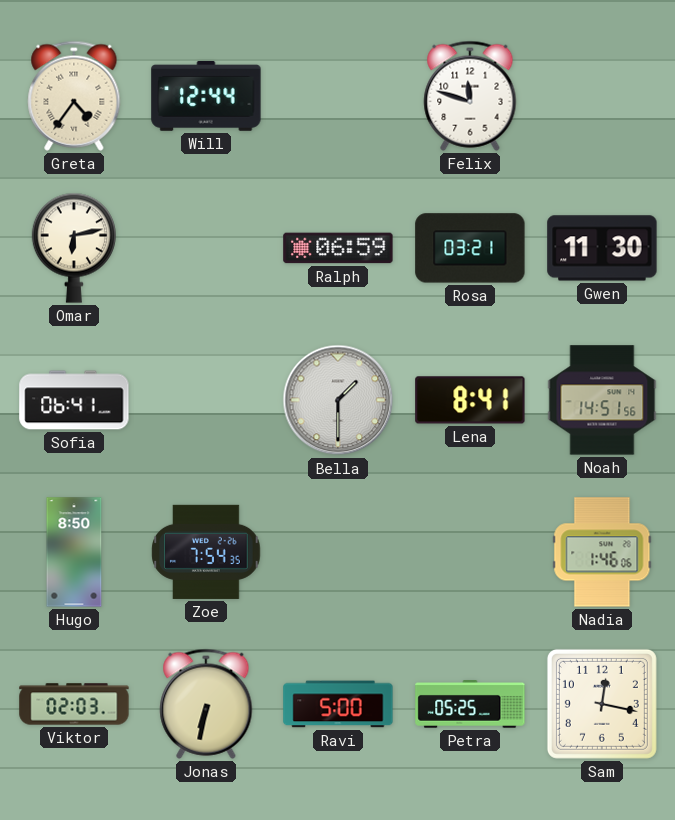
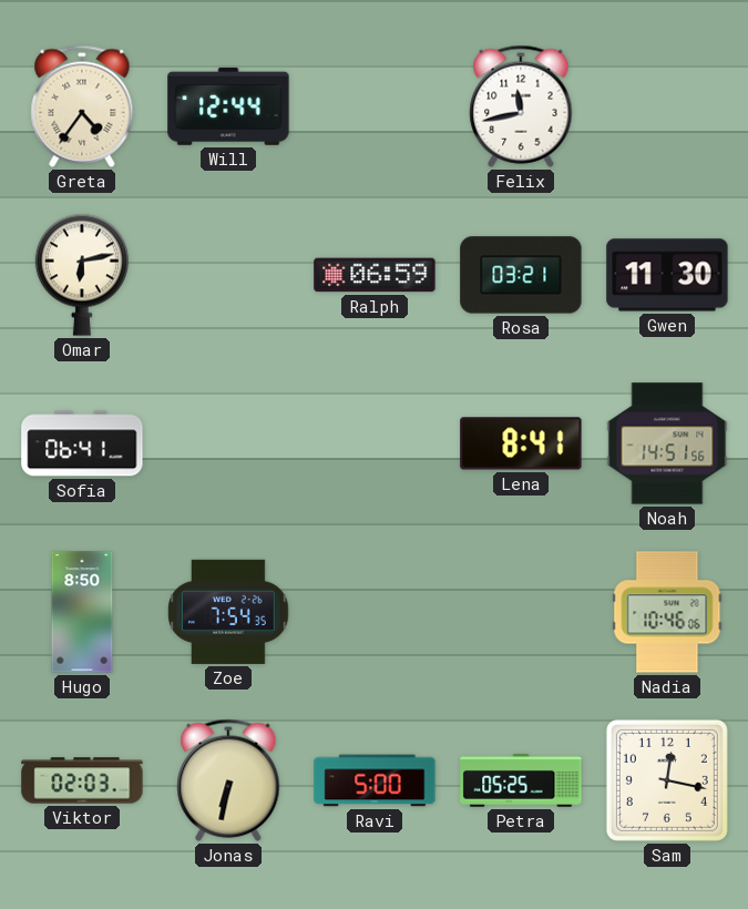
Felix: 11:48 -> 11:43 (521, 106)
Bella: 1:30 -> none (338, 400)
Nadia: 1:46 -> 10:46 (667, 612)
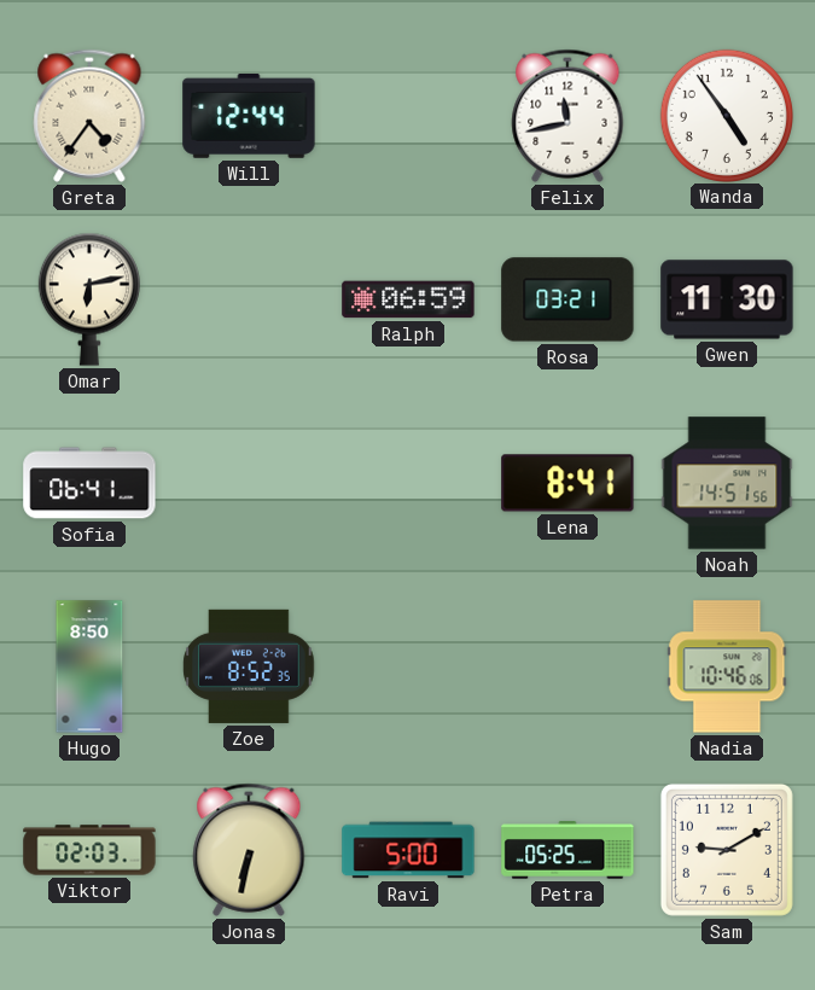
Wanda: none -> 4:54 (726, 115)
Zoe: 7:54 -> 8:52 (249, 666)
Sam: 12:17 -> 9:10 (727, 850)
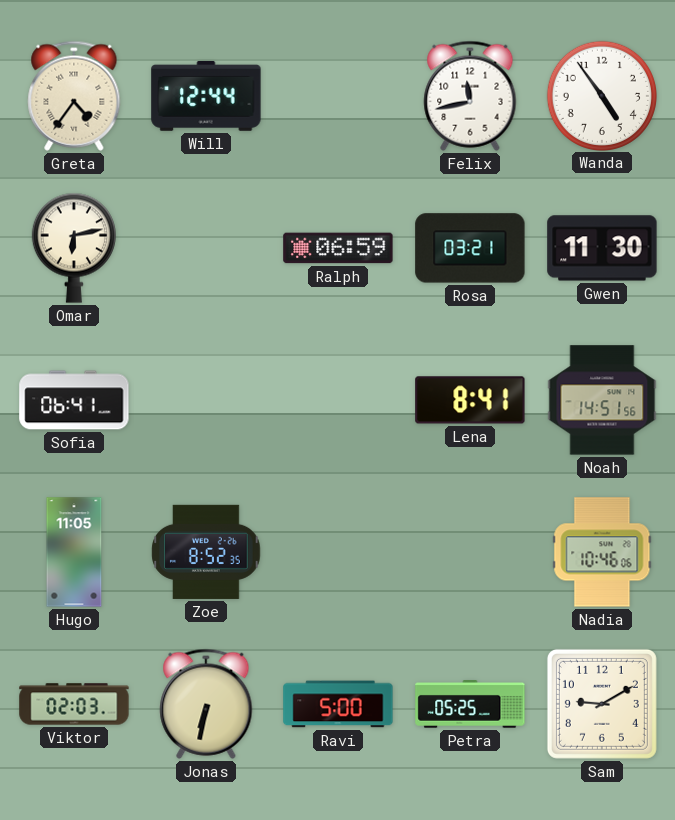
Hugo: 8:50 -> 11:05 (74, 552)
